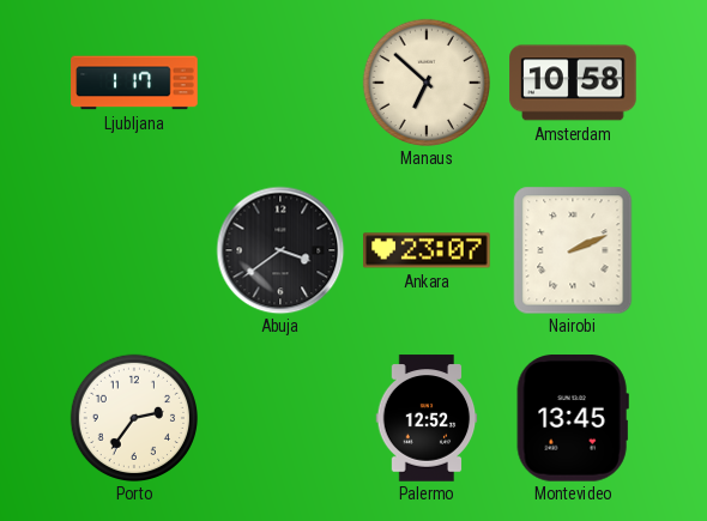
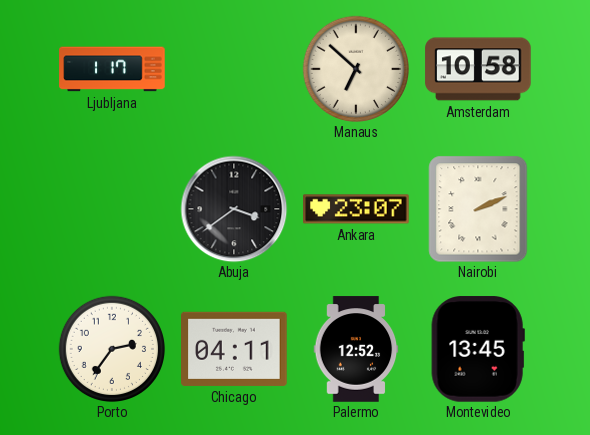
Chicago: none -> 04:11 (234, 349)
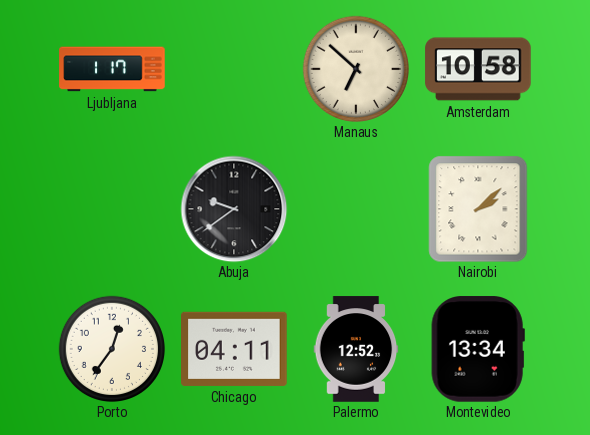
Abuja: 3:39 -> 9:39 (234, 209)
Ankara: 23:07 -> none (356, 209)
Nairobi: 2:11 -> 2:08 (478, 209)
Porto: 2:36 -> 12:36 (111, 348)
Montevideo: 13:45 -> 13:34 (478, 349)
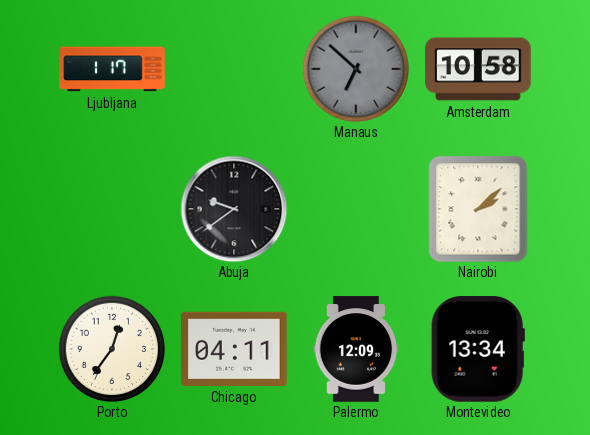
Manaus dial: cream -> grey (355, 68)
Palermo: 12:52 -> 12:09 (356, 349)
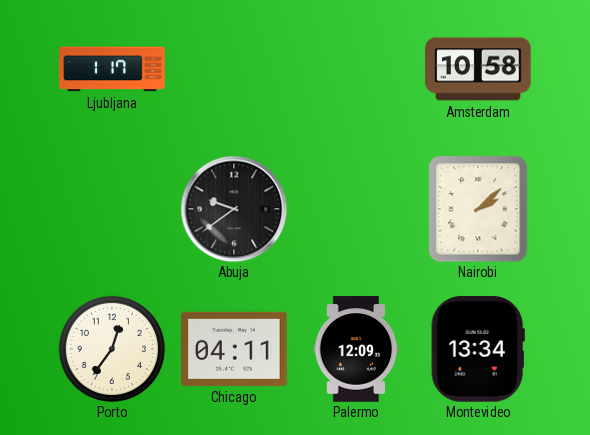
Manaus: 6:52 -> none (355, 68)
